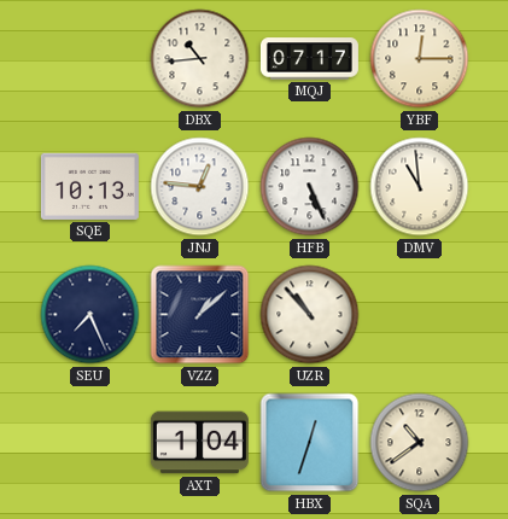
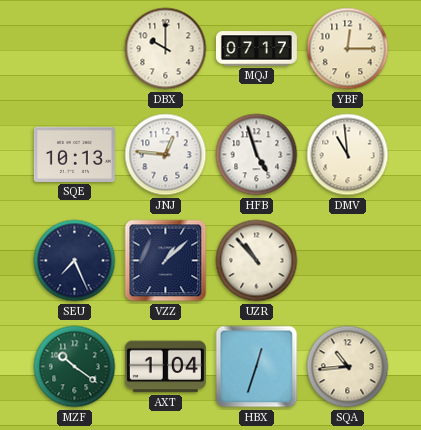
DBX: 10:44 -> 10:00 (166, 49)
HFB: 5:26 -> 4:57 (257, 155)
MZF: none -> 10:21 (75, 367)
SQA: 10:39 -> 10:44 (348, 367)
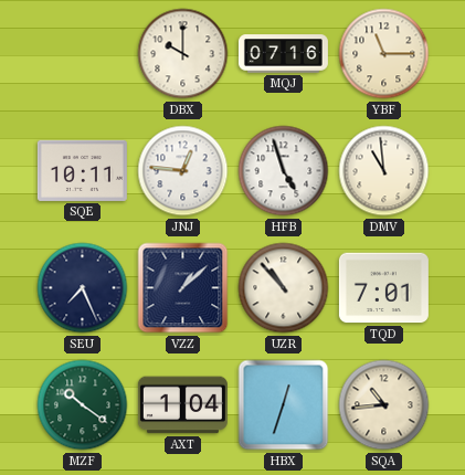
MQJ: 07:17 -> 07:16 (283, 54)
YBF: 12:15 -> 11:15 (384, 54)
SQE: 10:13 -> 10:11 (82, 170)
TQD: none -> 7:01 (383, 288)
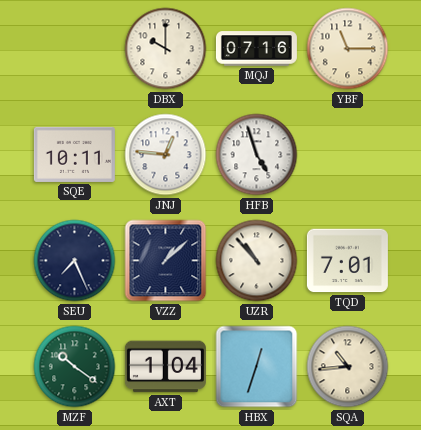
DMV: 10:59 -> none (384, 171)
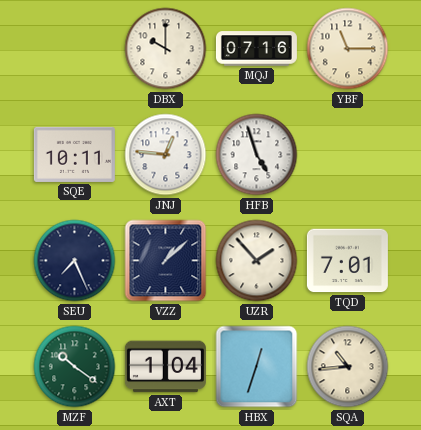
UZR: 10:53 -> 1:53 (257, 261)
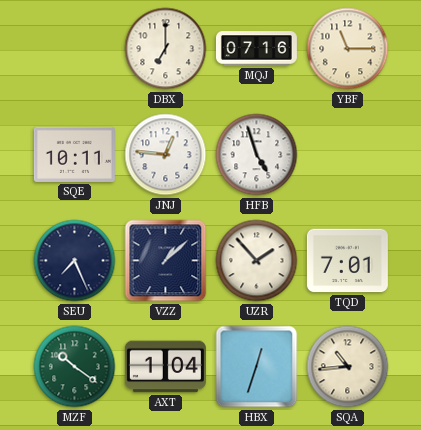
DBX: 10:00 -> 7:00 (166, 49)
